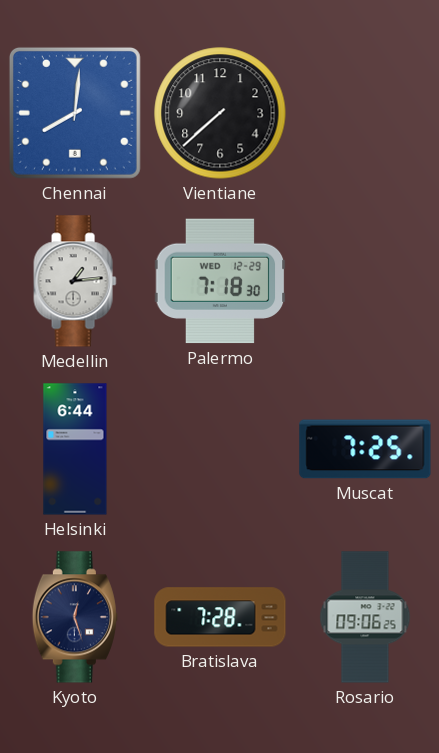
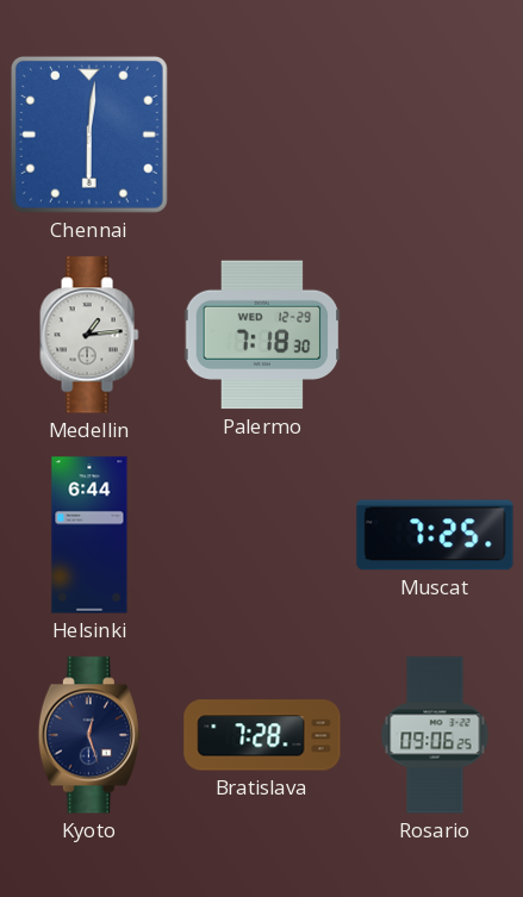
Chennai: 8:01 -> 6:01 (89, 135)
Vientiane: 7:38 -> none (220, 113)
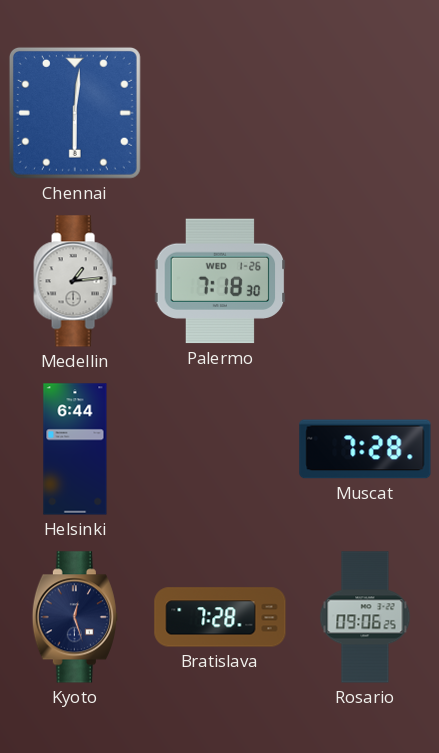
Palermo date: WED 12-29 -> WED 1-26 (220, 281)
Muscat: 7:25 -> 7:28 (365, 449)
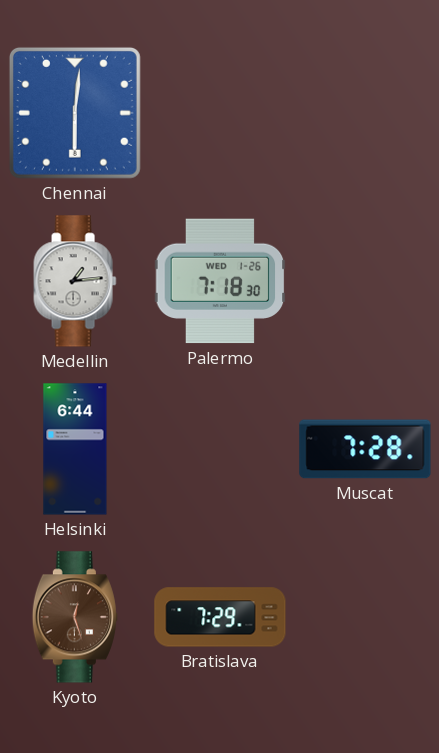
Kyoto dial: navy -> brown (75, 617)
Bratislava: 7:28 -> 7:29 (220, 617)
Rosario: 09:06 -> none (365, 617)
